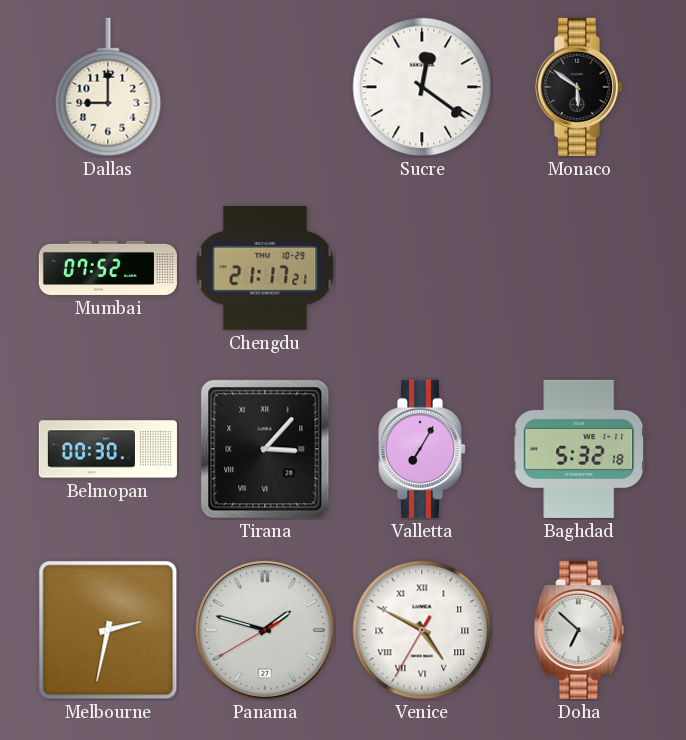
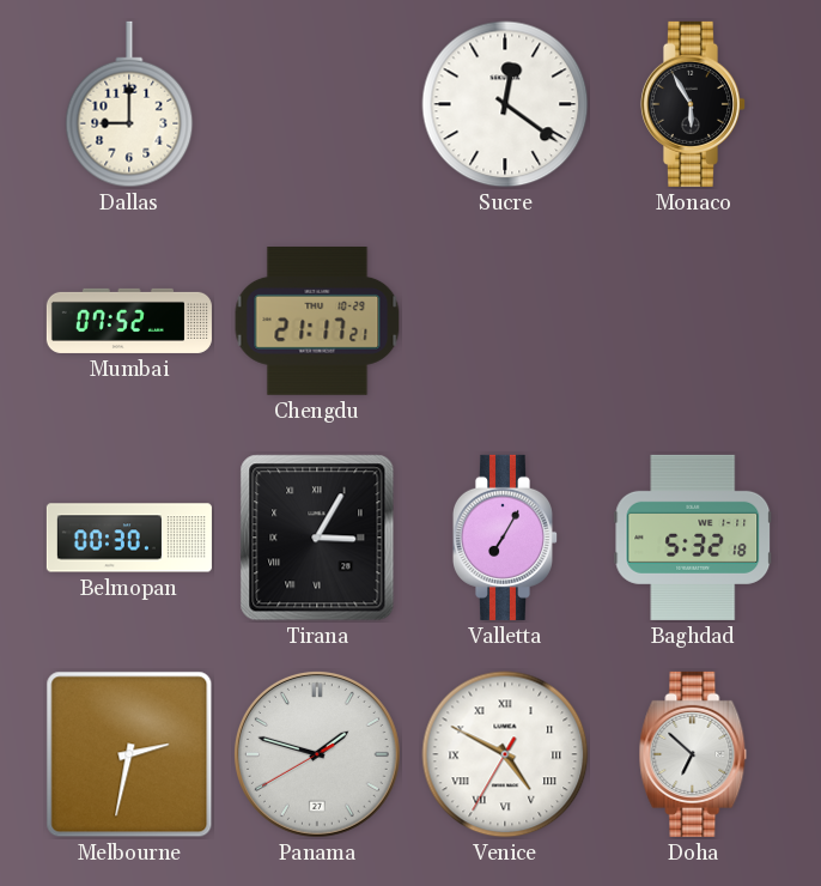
Monaco: 5:51 -> 5:55 (692, 104)
Tirana: 3:07 -> 3:05 (317, 538)
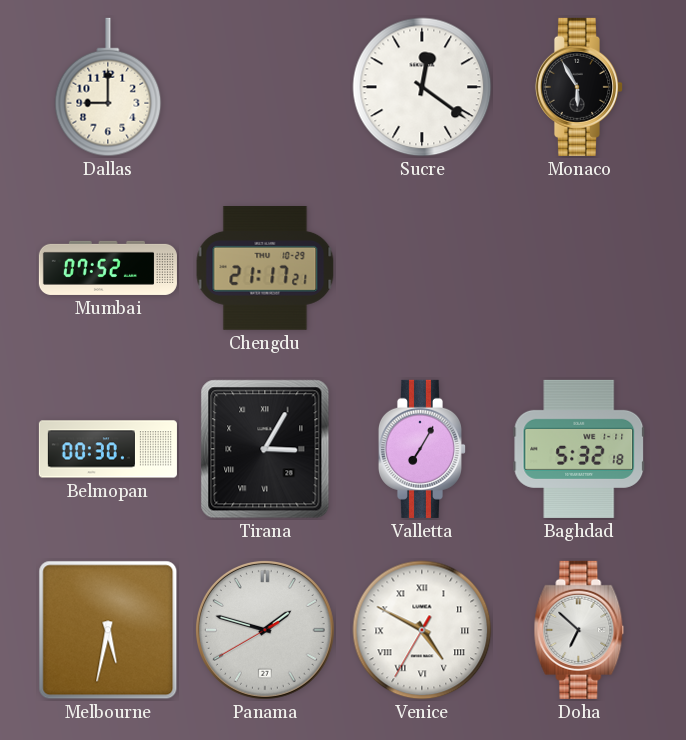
Melbourne: 2:32 -> 5:32 (108, 630)
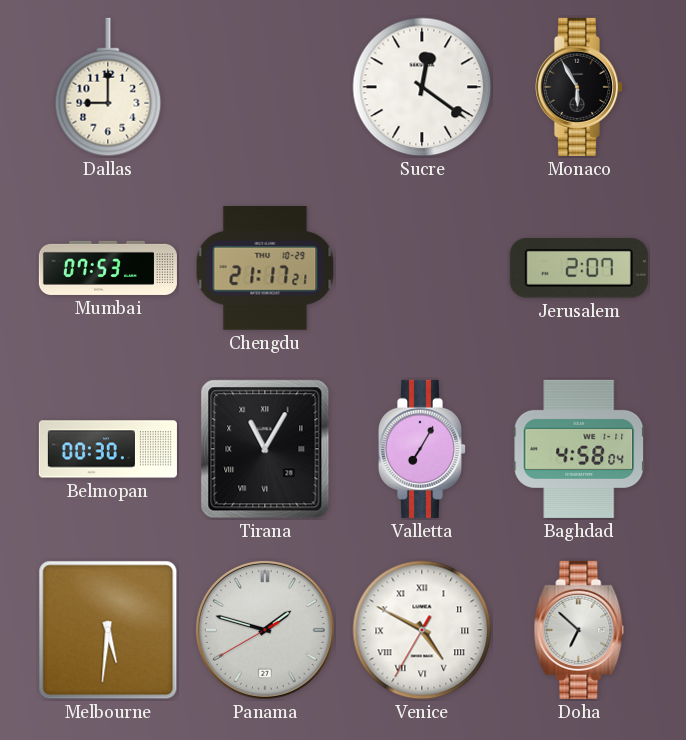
Mumbai: 07:52 -> 07:53 (108, 268)
Jerusalem: none -> 2:07 (579, 268)
Tirana: 3:05 -> 11:05 (265, 449)
Baghdad: 5:32 -> 4:58 (579, 449)
Melbourne: 5:32 -> 5:31 (108, 630)
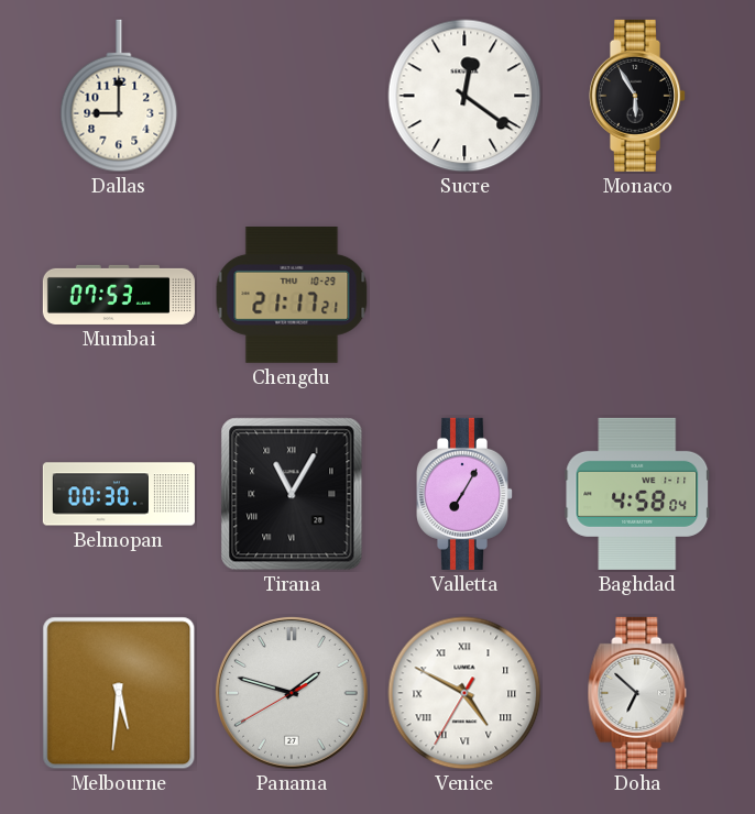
Jerusalem: 2:07 -> none (579, 268)
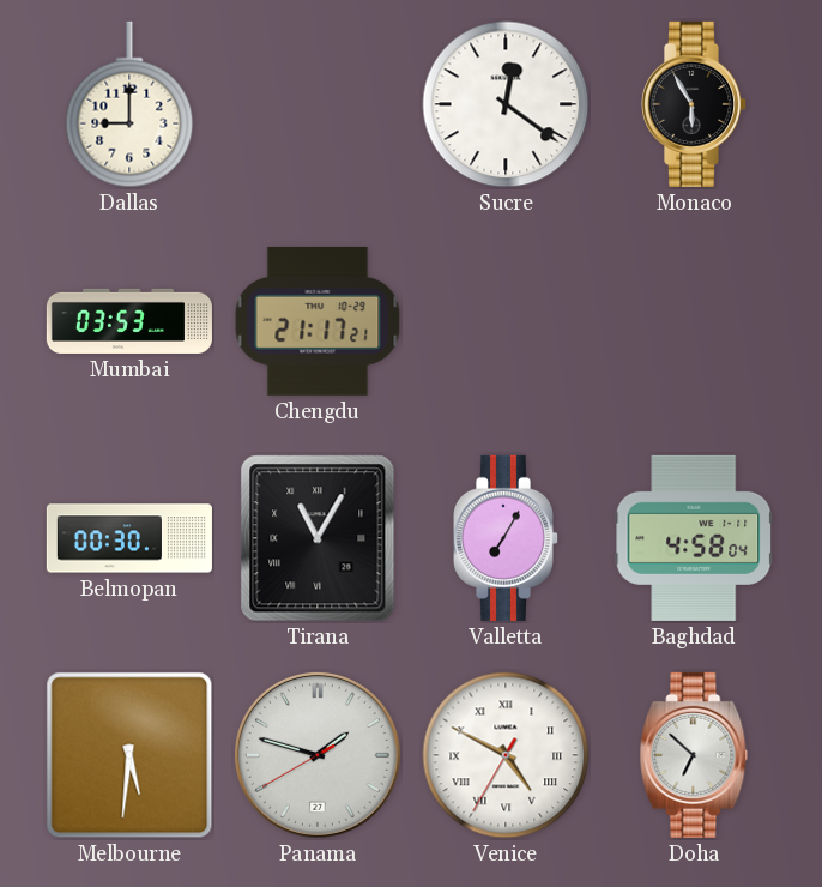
Mumbai: 07:53 -> 03:53 (129, 321)
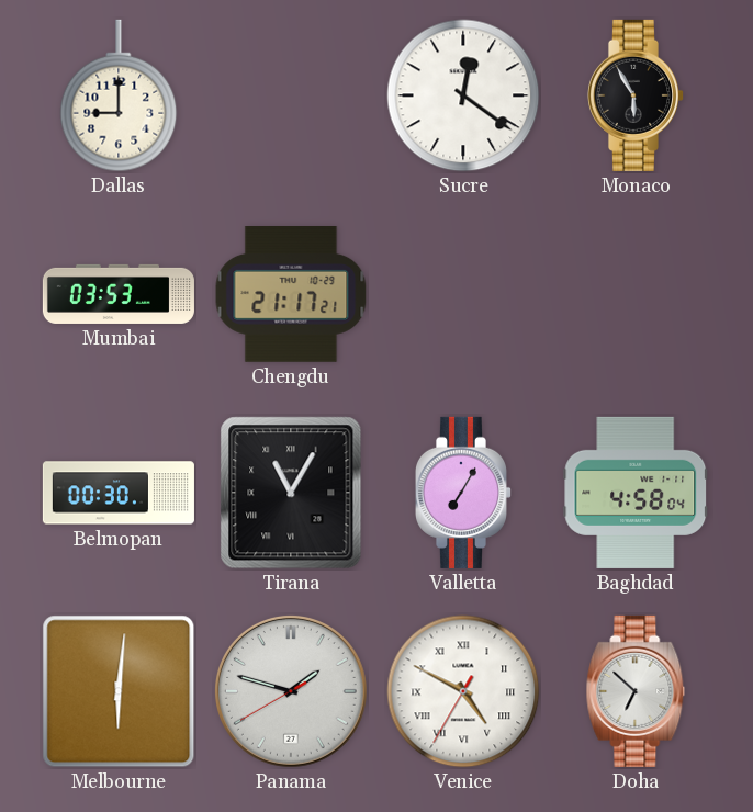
Melbourne: 5:31 -> 6:01 (119, 691)
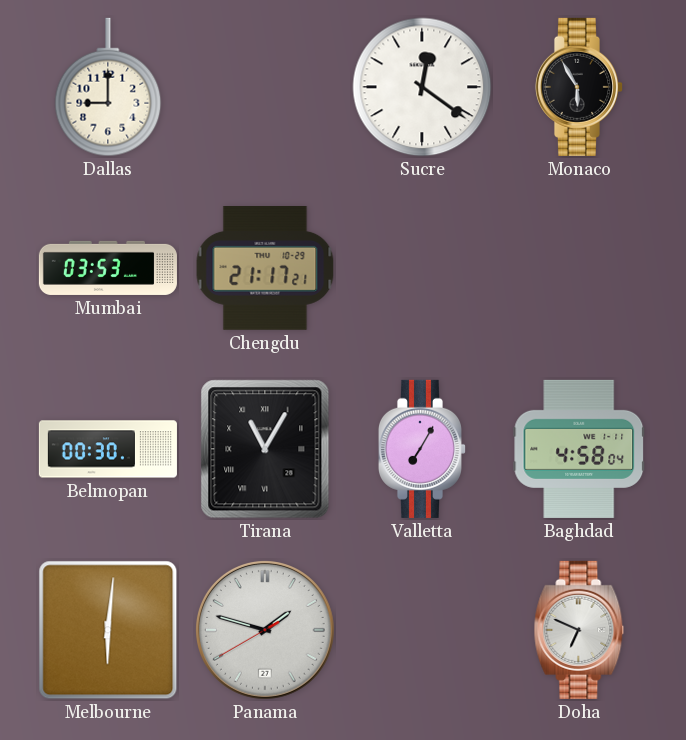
Venice: 4:49 -> none (463, 691)
Doha: 6:52 -> 6:49 (579, 630)
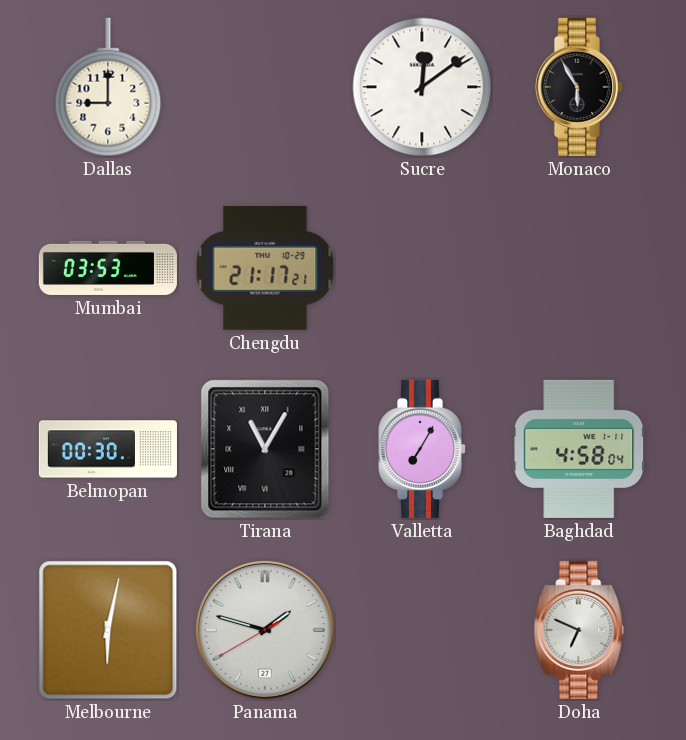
Sucre: 12:21 -> 12:09 (422, 87)
Melbourne: 6:01 -> 6:02 (108, 630)
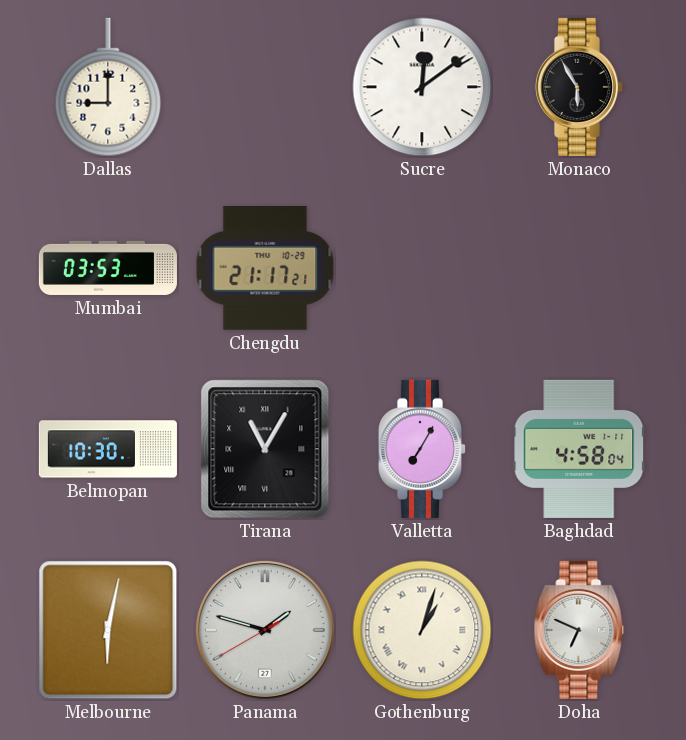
Belmopan: 00:30 -> 10:30 (108, 449)
Gothenburg: none -> 1:03 (422, 630)
